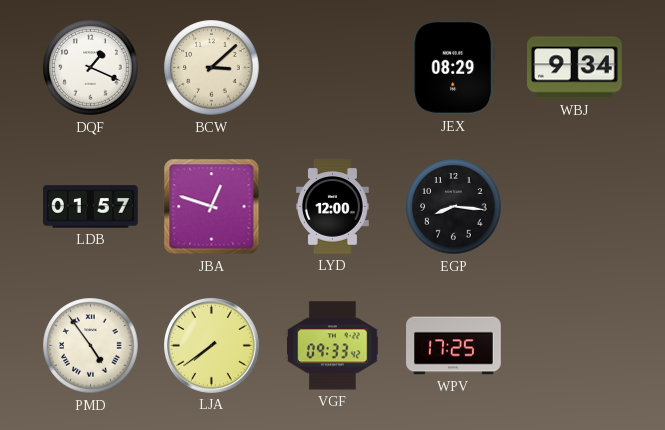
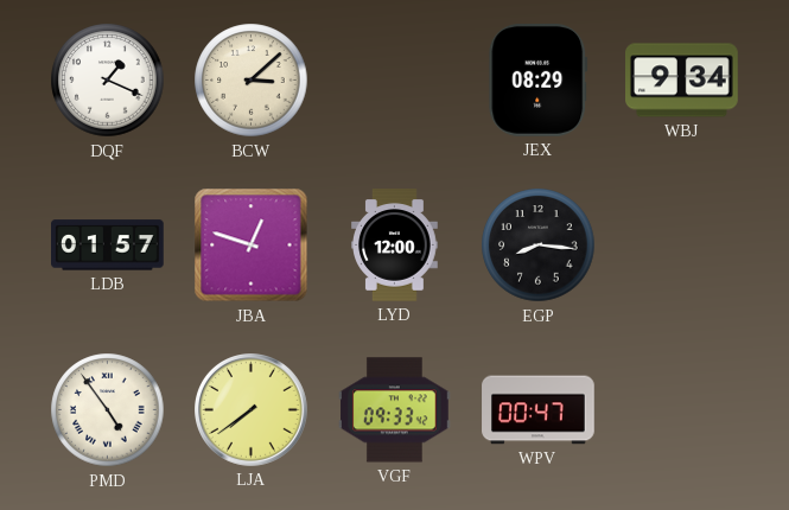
WPV: 17:25 -> 00:47 (539, 410)
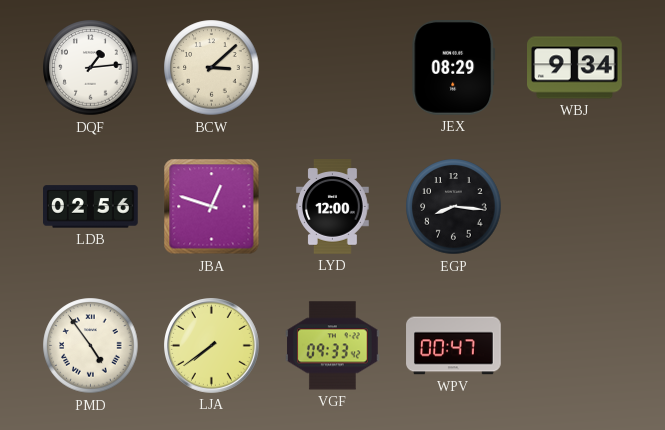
DQF: 1:19 -> 1:14 (91, 68)
LDB: 01:57 -> 02:56 (91, 207)
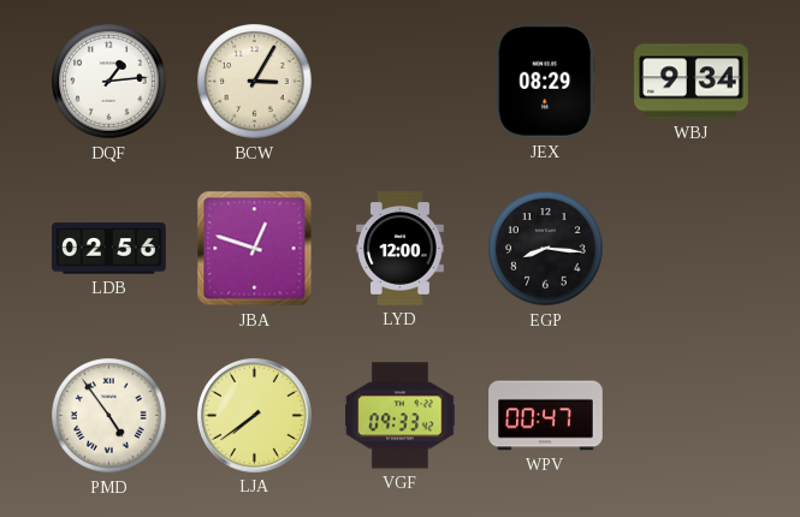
BCW: 3:08 -> 3:05 (255, 82)
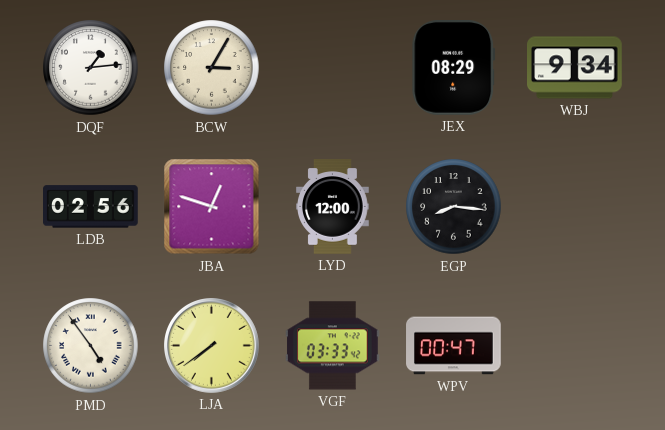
VGF: 09:33 -> 03:33 (333, 346)
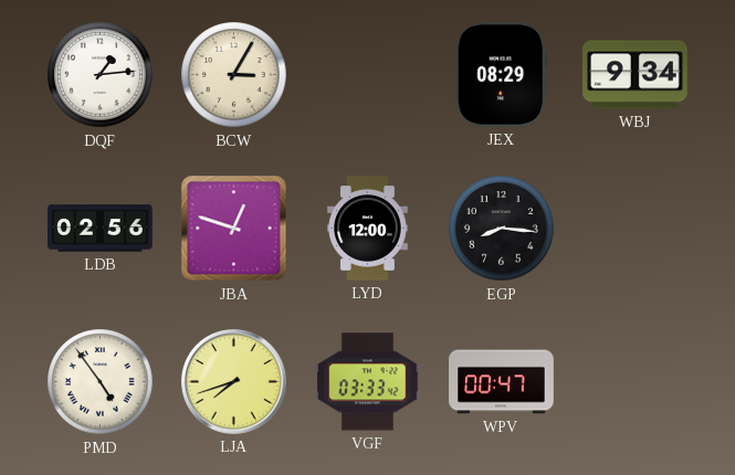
LJA: 7:39 -> 7:42 (234, 382)
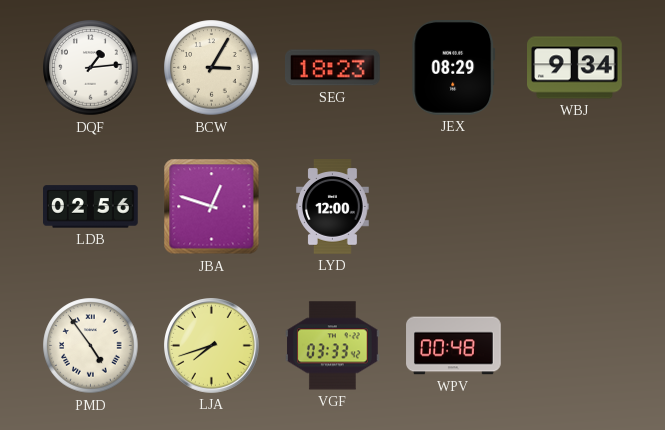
SEG: none -> 18:23 (333, 68)
EGP: 8:16 -> none (502, 229)
WPV: 00:47 -> 00:48 (454, 346)
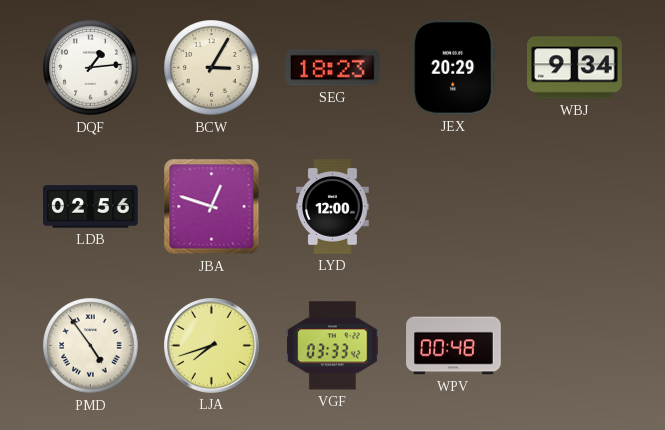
JEX: 08:29 -> 20:29 (454, 68)
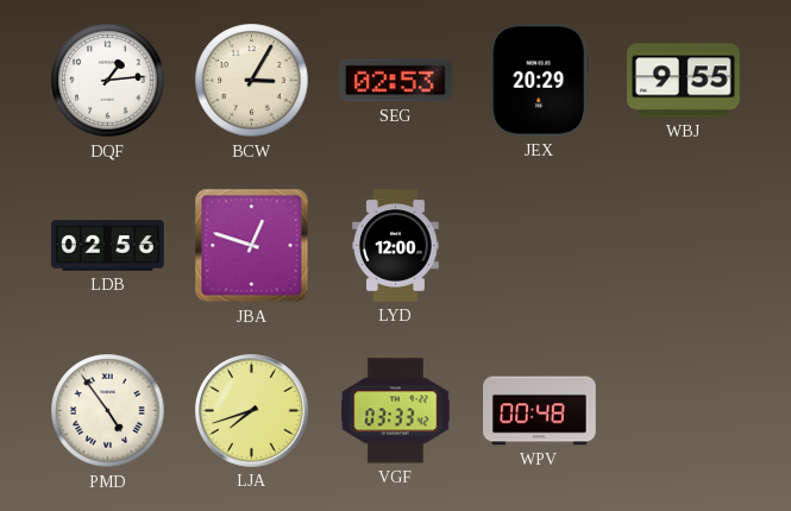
SEG: 18:23 -> 02:53 (396, 81)
WBJ: 9:34 -> 9:55 (684, 81)
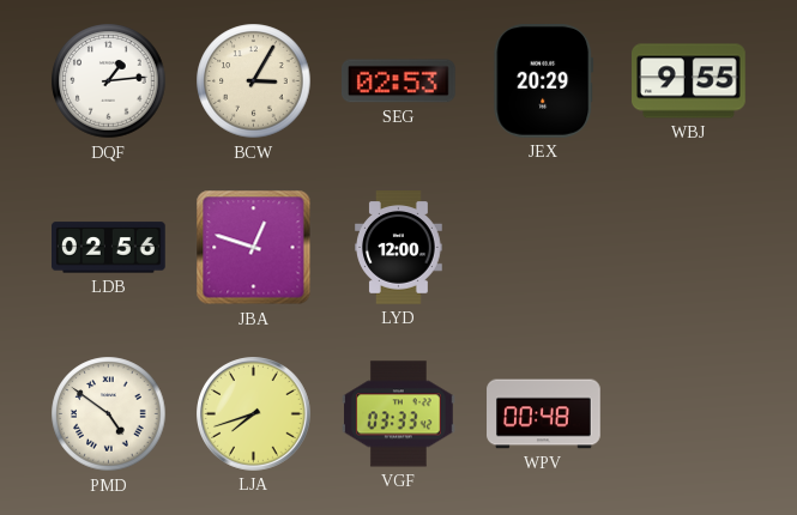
PMD: 4:54 -> 4:51 (109, 414)
